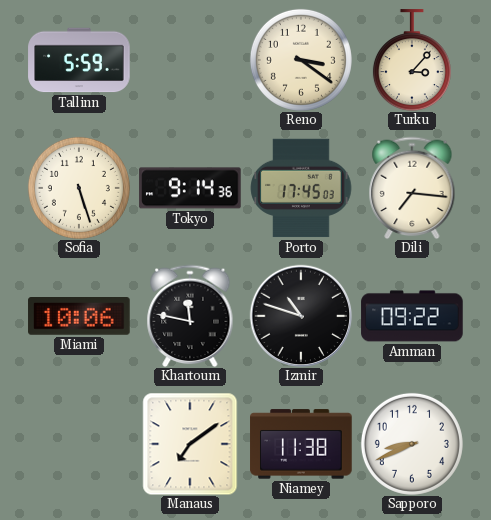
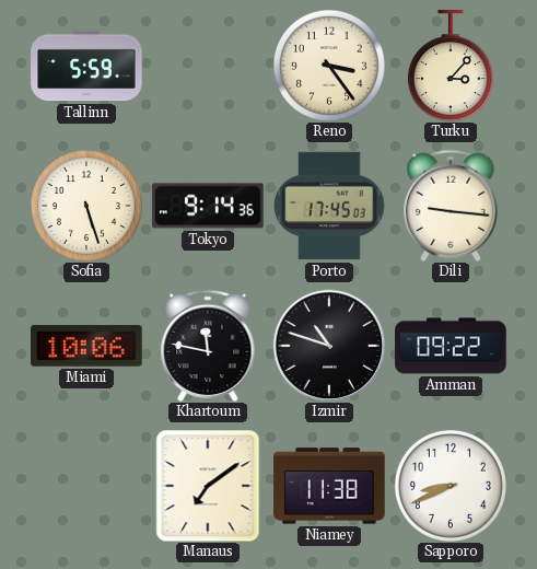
Reno: 3:21 -> 3:24 (329, 66)
Dili: 7:16 -> 9:16 (451, 206)
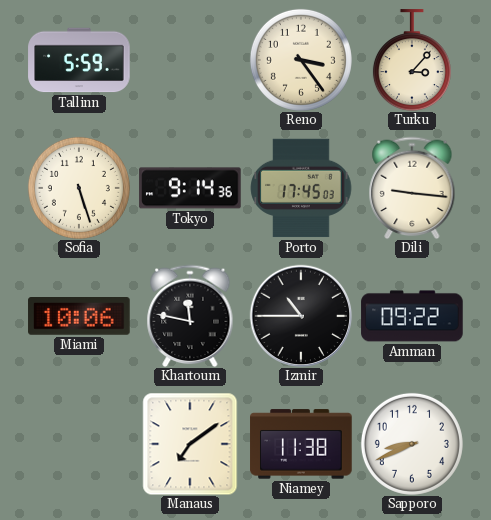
Izmir: 10:48 -> 10:45 (301, 316)
